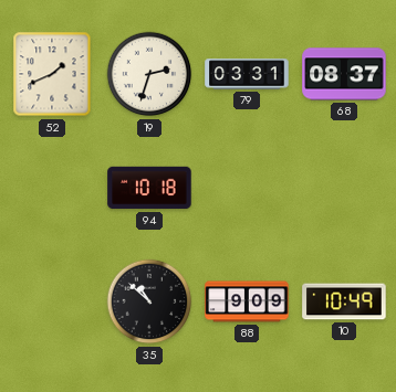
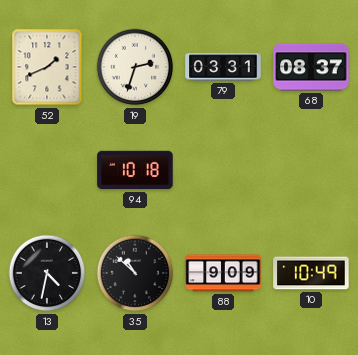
13: none -> 4:32 (47, 273)
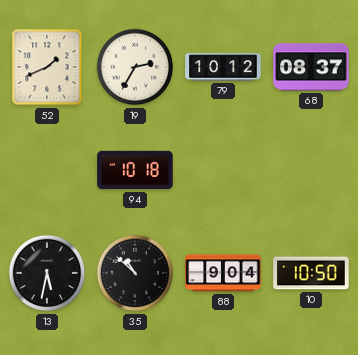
19: 2:33 -> 2:35 (135, 67)
79: 03:31 -> 10:12 (223, 67)
13: 4:32 -> 5:32 (47, 273)
88: 9:09 -> 9:04 (223, 273)
10: 10:49 -> 10:50 (311, 273)
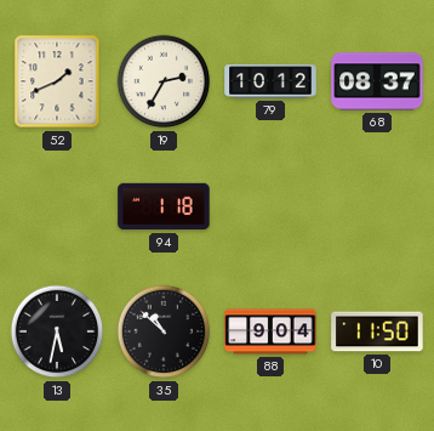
94: 10:18 -> 1:18 (164, 206)
10: 10:50 -> 11:50 (377, 331)
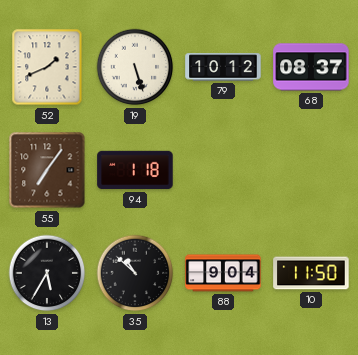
19: 2:35 -> 5:27 (135, 67)
55: none -> 7:06 (47, 170)
13: 5:32 -> 5:35 (47, 273)
